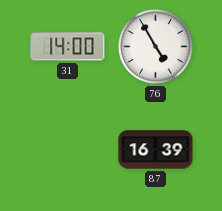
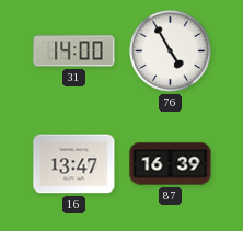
16: none -> 13:47 (74, 164)
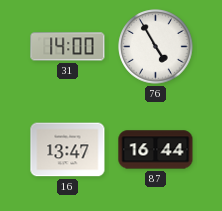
87: 16:39 -> 16:44 (156, 150)
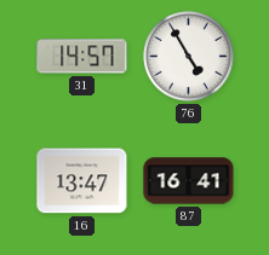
31: 14:00 -> 14:57 (82, 57)
87: 16:44 -> 16:41 (189, 181)
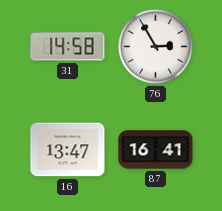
31: 14:57 -> 14:58 (68, 47)
76: 4:55 -> 2:55 (156, 47)
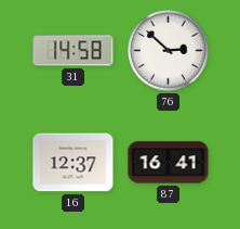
76: 2:55 -> 2:52 (169, 51)
16: 13:47 -> 12:37 (74, 163)
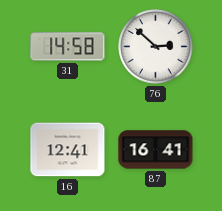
16: 12:37 -> 12:41 (68, 150)
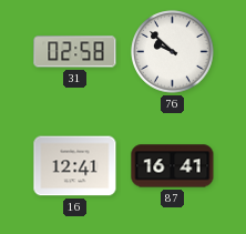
31: 14:58 -> 02:58 (75, 52)
76: 2:52 -> 9:52 (173, 52)
